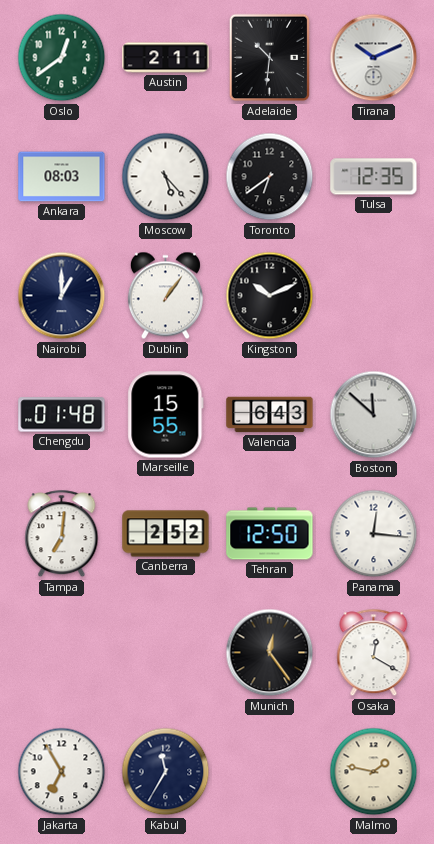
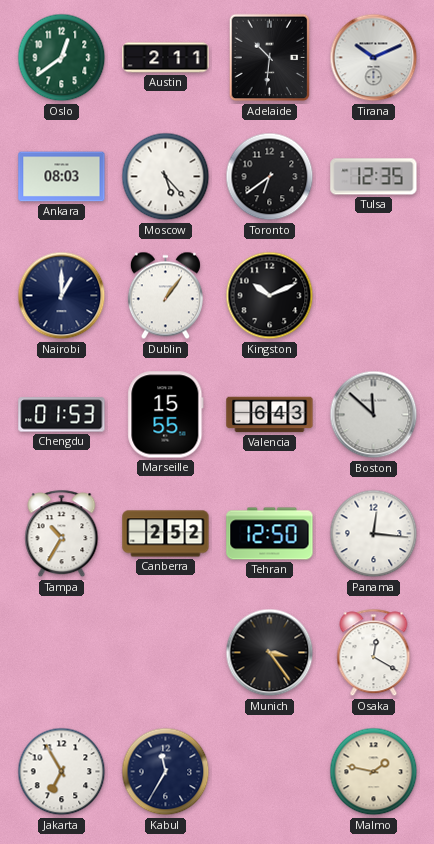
Chengdu: 01:48 -> 01:53 (62, 415)
Tampa: 7:01 -> 10:35 (62, 534)
Munich: 12:24 -> 3:24 (270, 653)
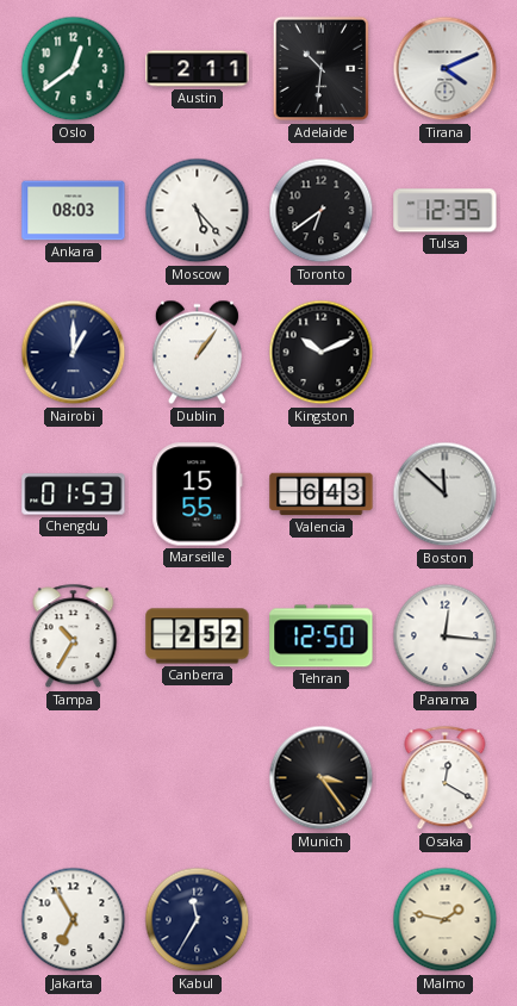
Tirana: 10:11 -> 4:11 (446, 69)
